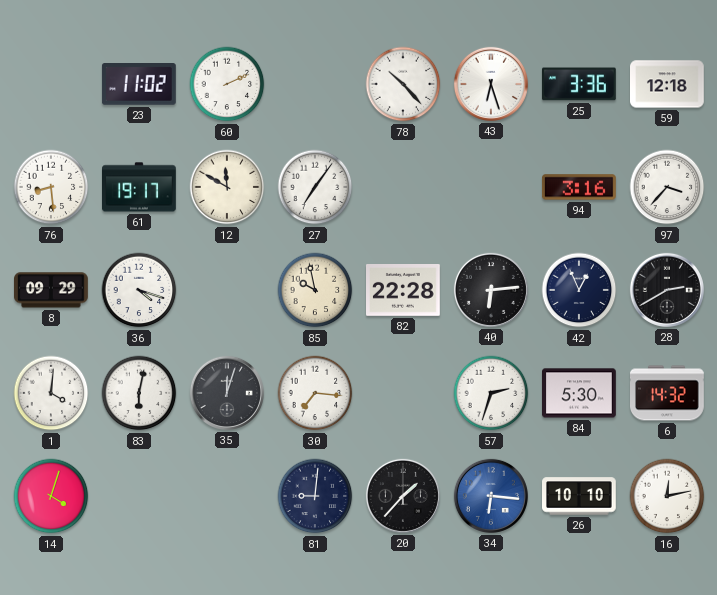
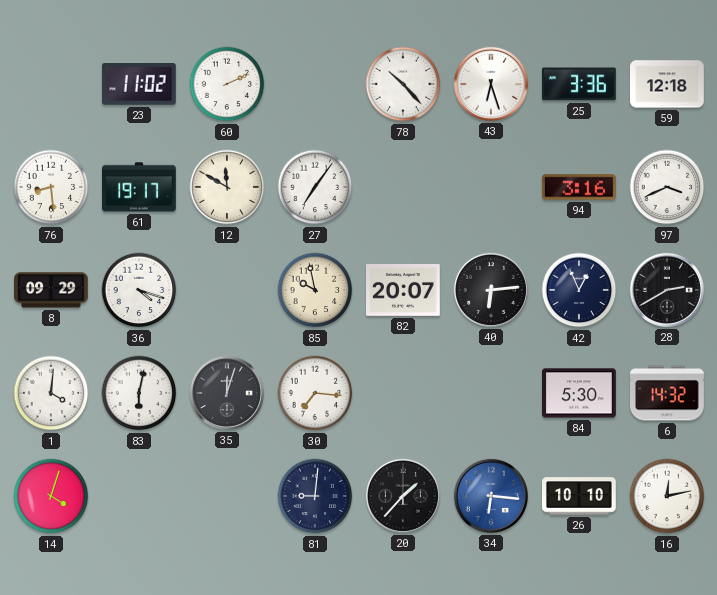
97: 3:37 -> 3:41 (667, 187)
82: 22:28 -> 20:07 (404, 291)
57: 2:33 -> none (491, 393)
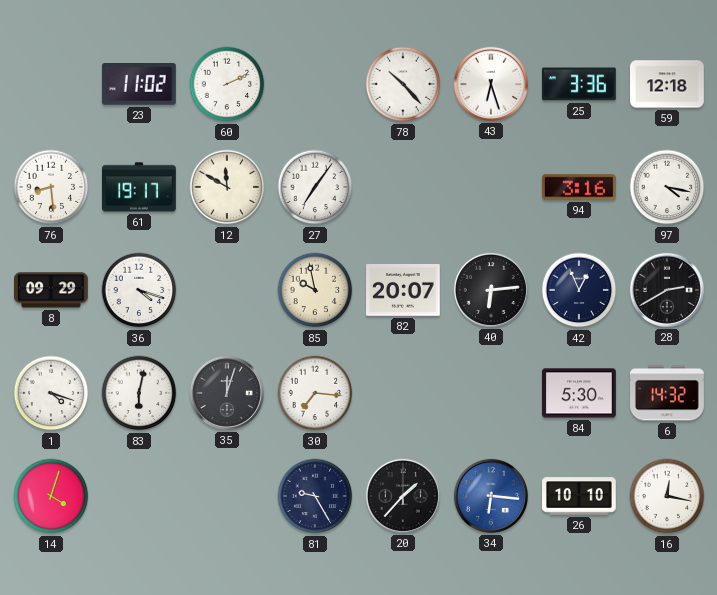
97: 3:41 -> 4:17 (667, 187)
1: 4:01 -> 4:18 (51, 393)
81: 9:01 -> 9:25 (315, 496)
16: 12:13 -> 12:17 (667, 496)
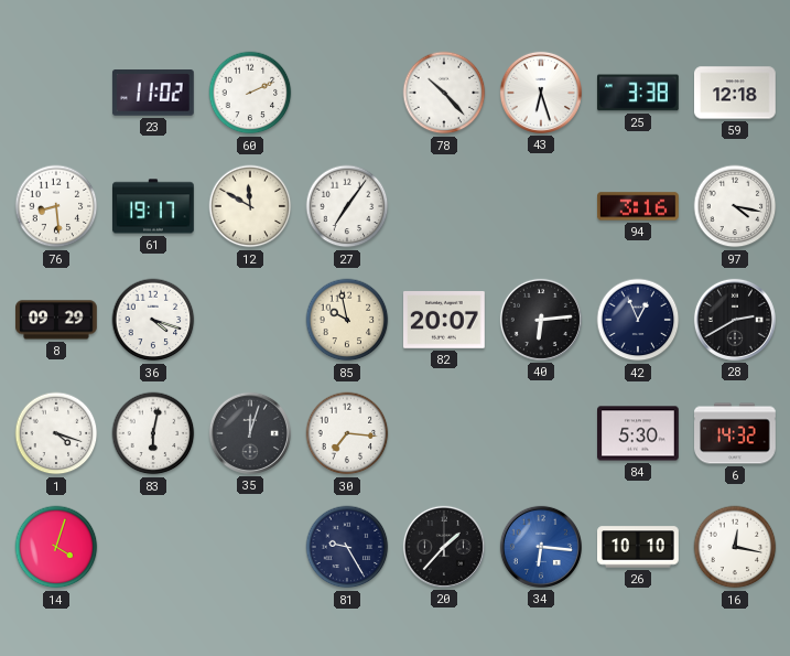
25: 3:36 -> 3:38 (638, 93)
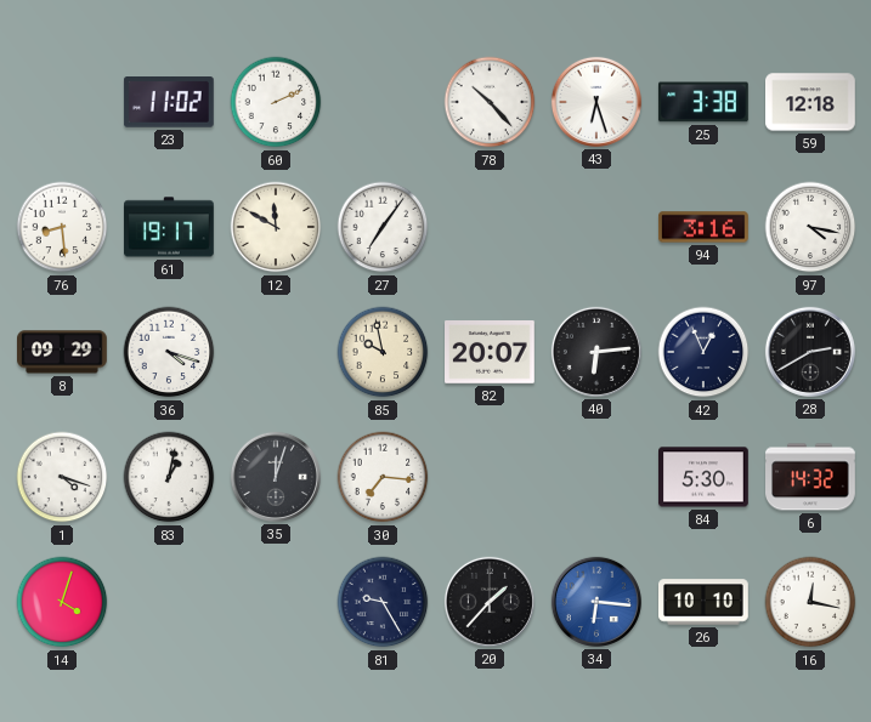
83: 6:02 -> 1:02 (169, 477)
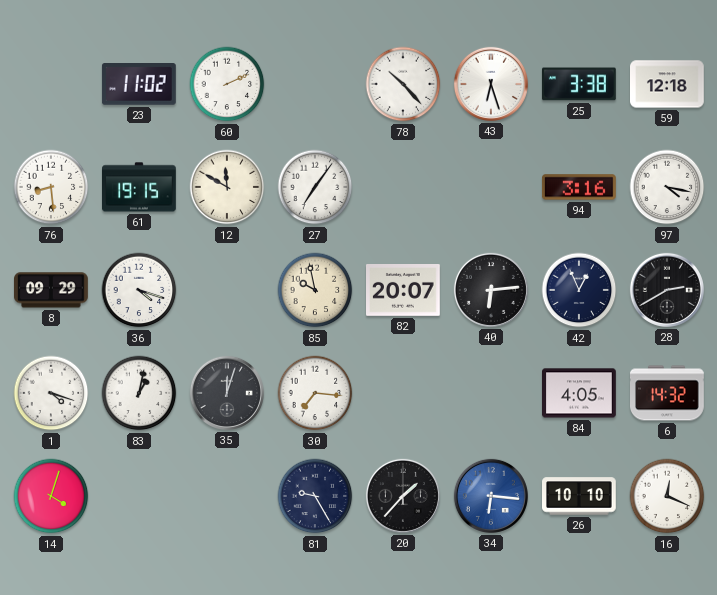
61: 19:17 -> 19:15 (140, 187)
84: 5:30 -> 4:05 (580, 393)
16: 12:17 -> 12:19 (667, 496)
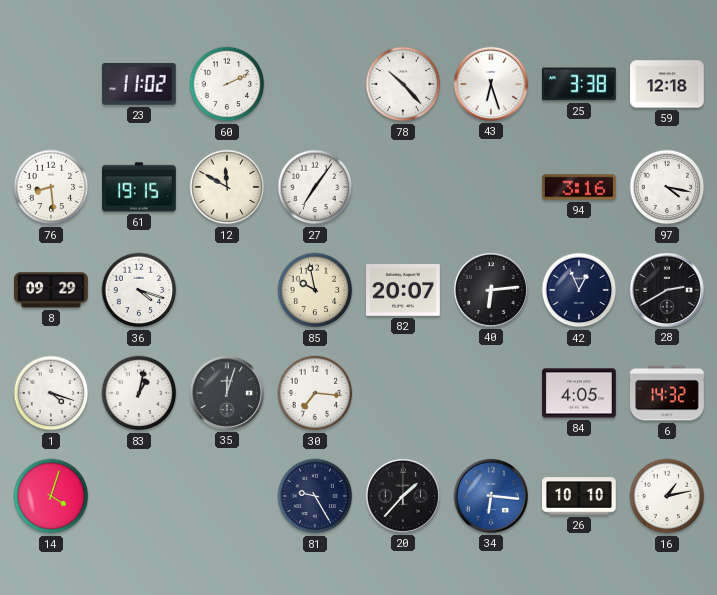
16: 12:19 -> 1:13 (667, 496)
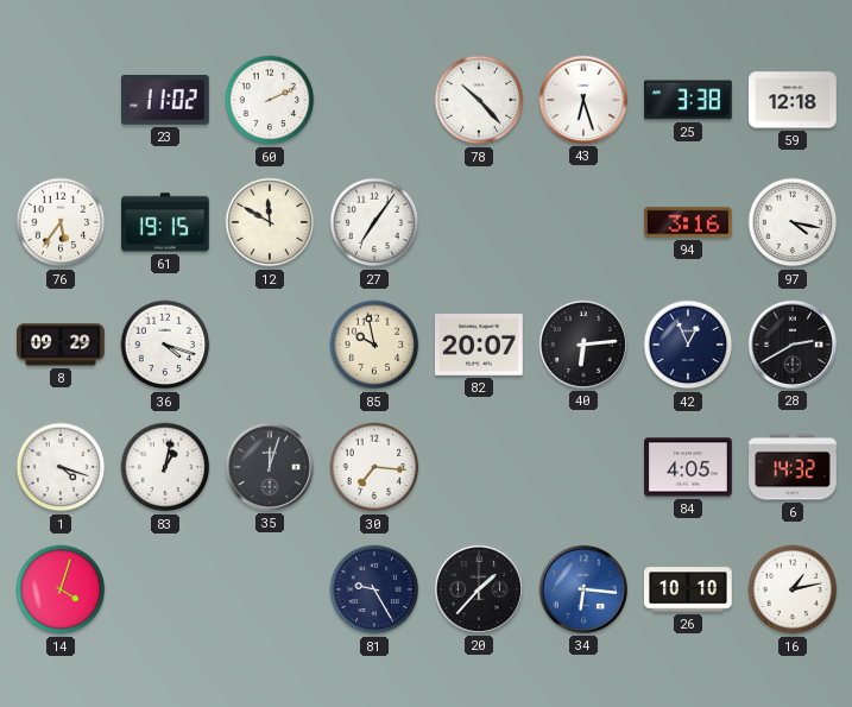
76: 8:29 -> 5:36 (61, 222)
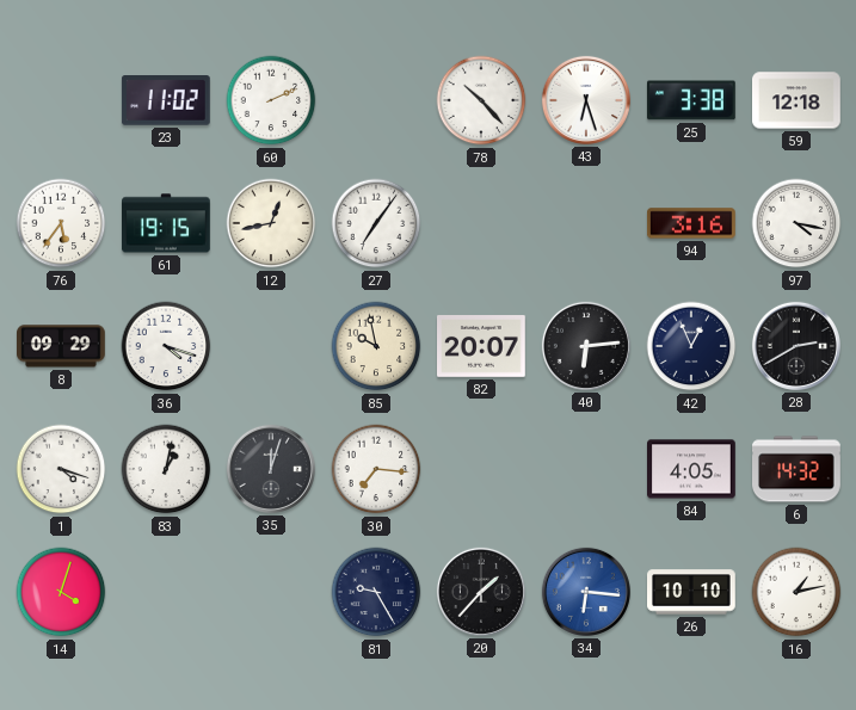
12: 11:50 -> 12:43 (271, 223)
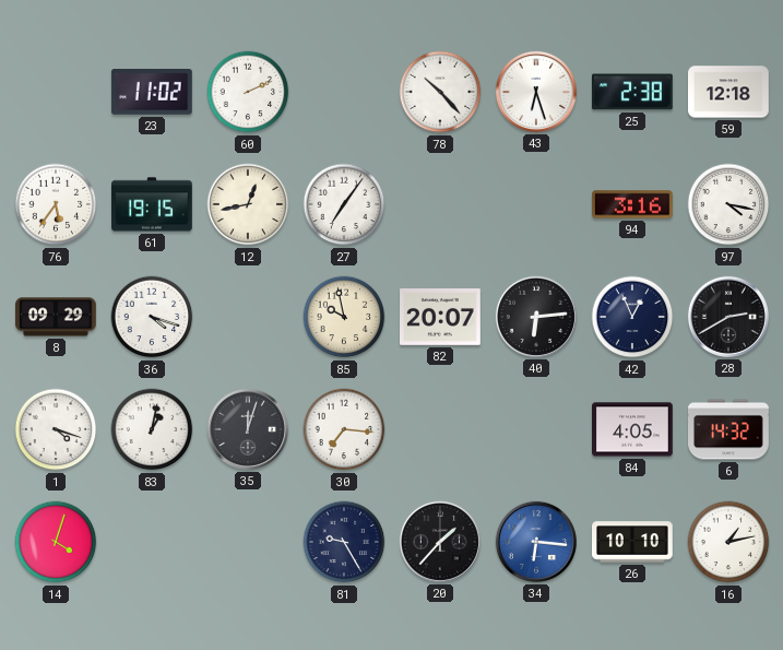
25: 3:38 -> 2:38 (632, 92)
